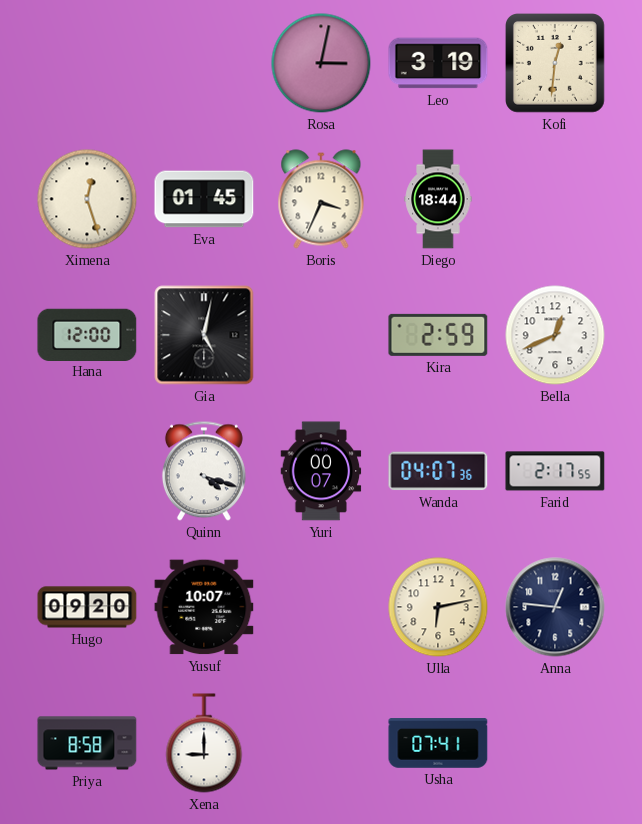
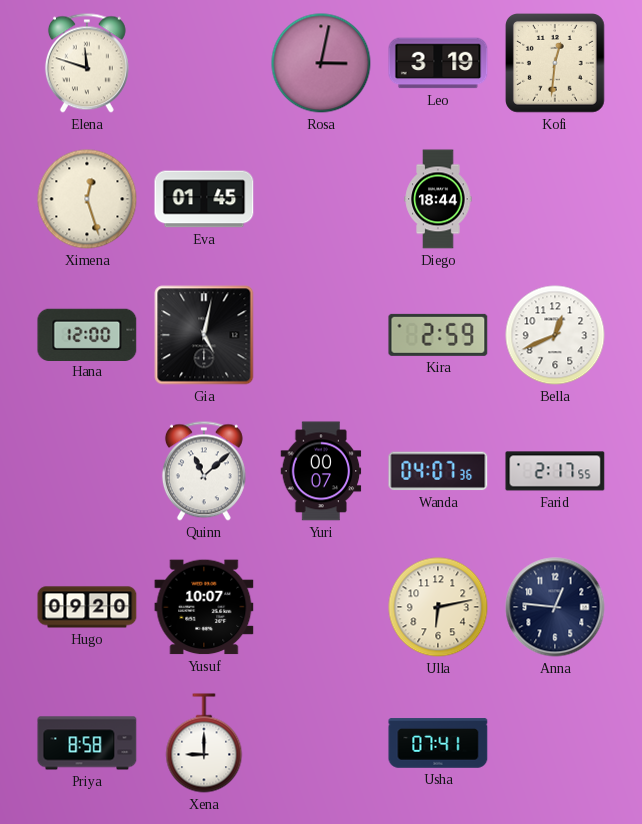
Elena: none -> 11:48 (87, 63)
Boris: 3:34 -> none (321, 199)
Quinn: 4:18 -> 11:08 (204, 471)
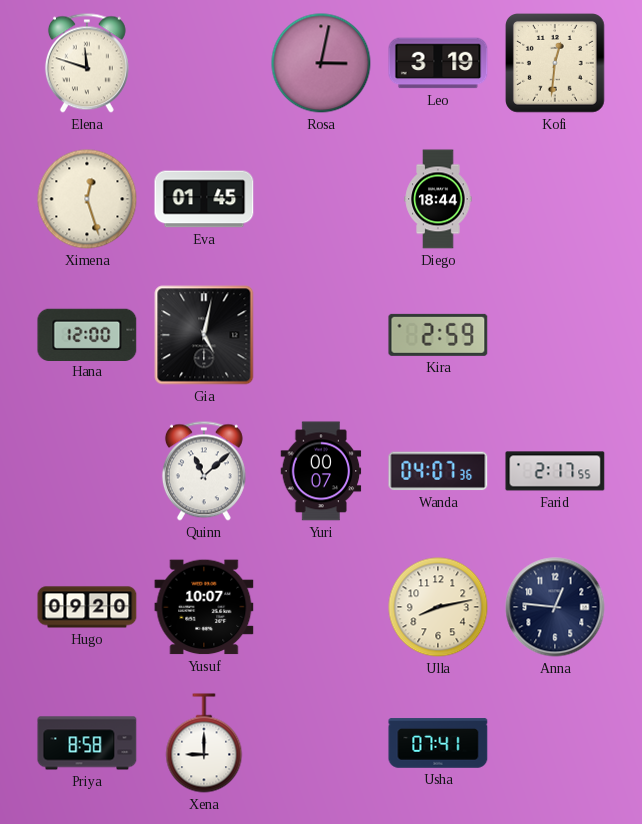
Bella: 12:41 -> none (555, 335)
Ulla: 6:13 -> 8:13 (438, 607)
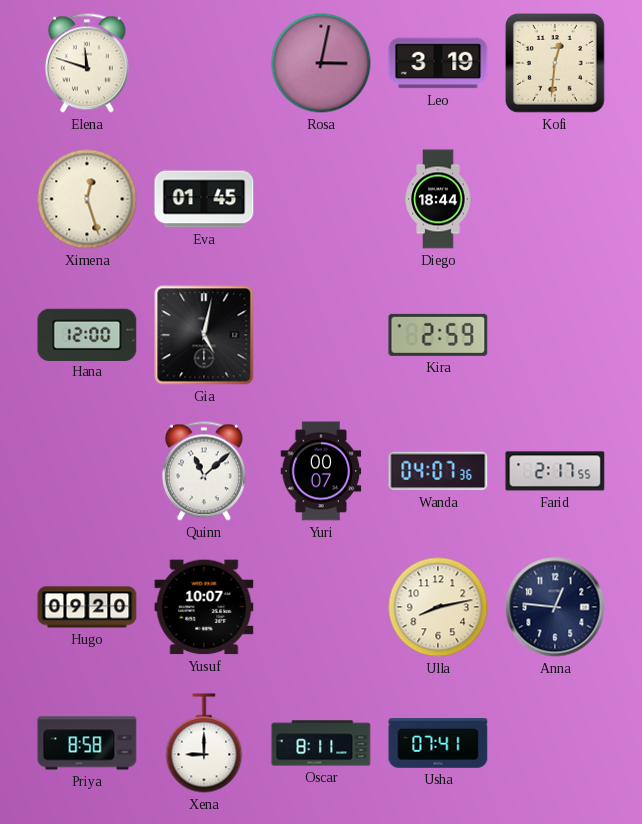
Oscar: none -> 8:11 (321, 743)
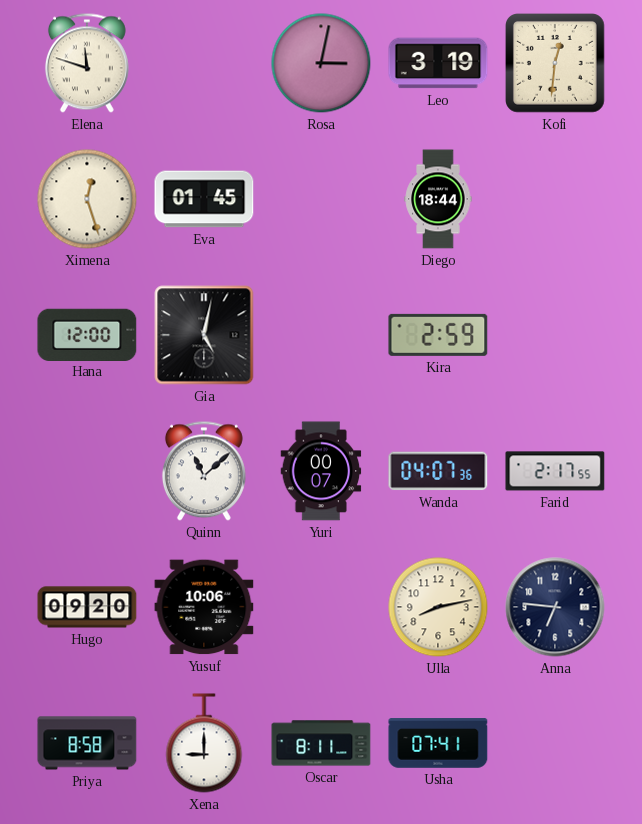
Yusuf: 10:07 -> 10:06 (204, 607)
Anna: 12:46 -> 6:46 (555, 607)
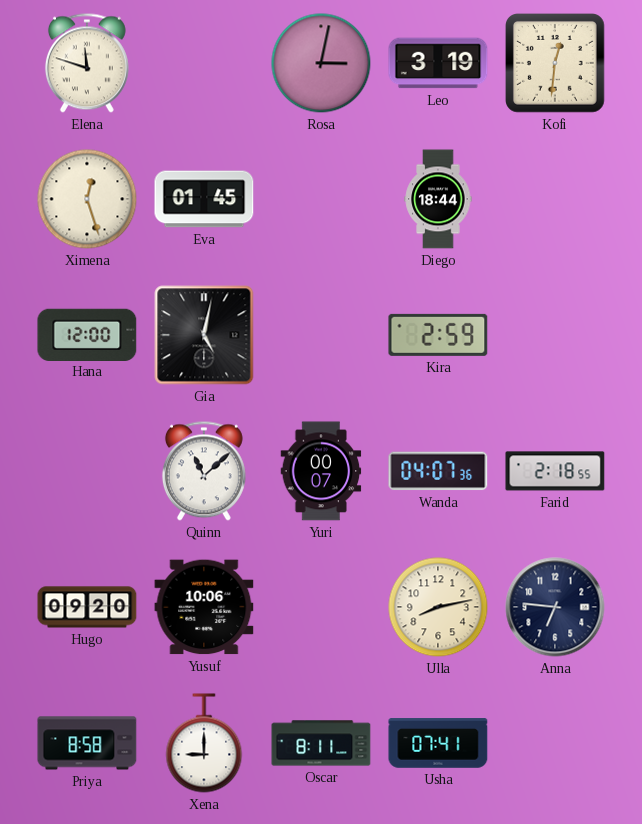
Farid: 2:17 -> 2:18 (555, 471)
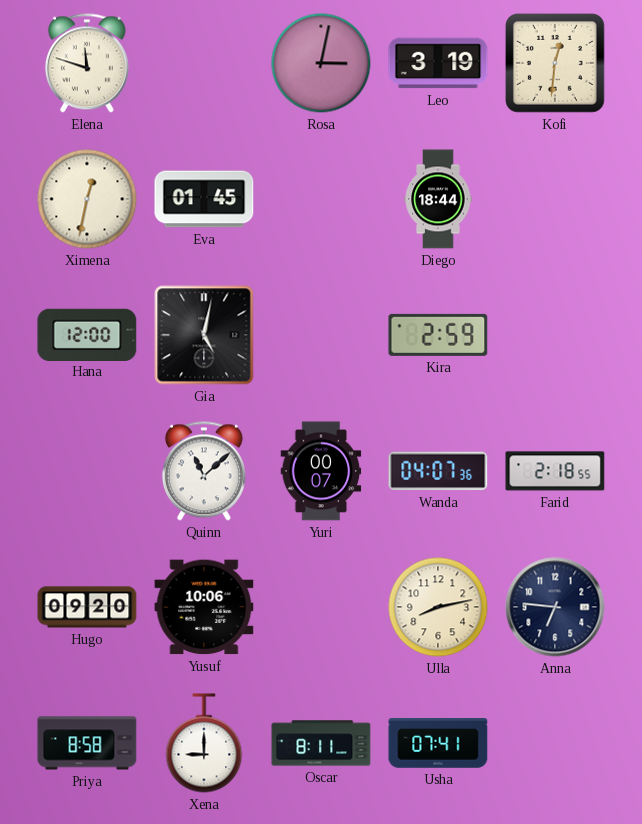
Ximena: 12:27 -> 12:32 (87, 199)
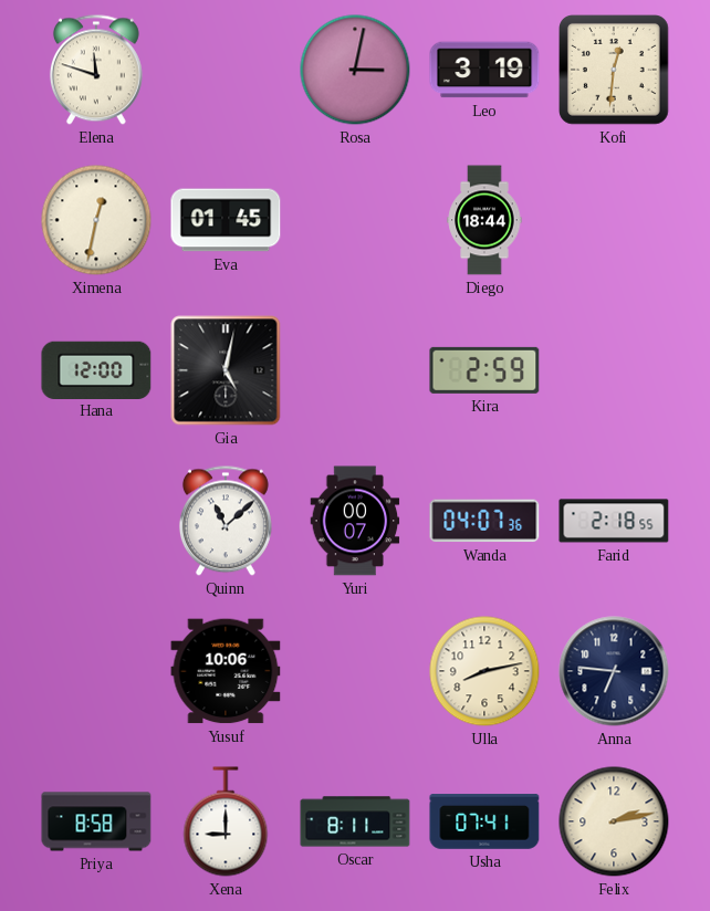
Hugo: 09:20 -> none (87, 607)
Felix: none -> 2:13 (614, 821)
